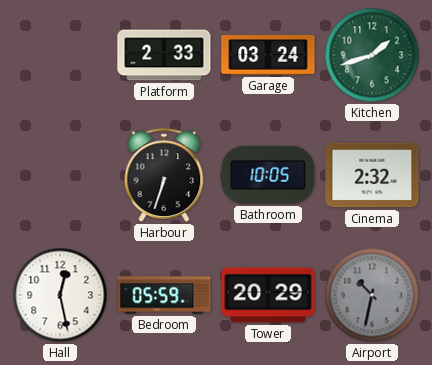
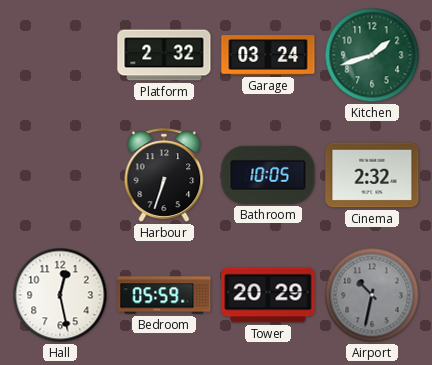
Platform: 2:33 -> 2:32 (164, 55)
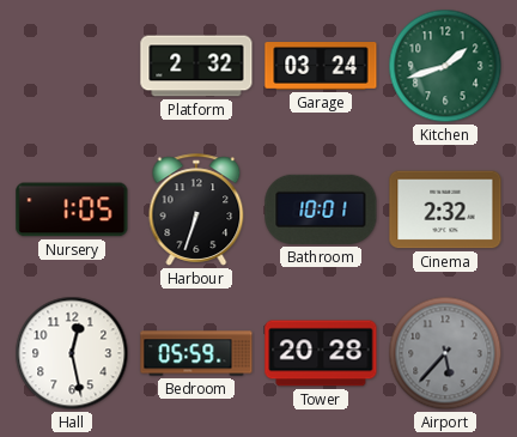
Nursery: none -> 1:05 (72, 210)
Bathroom: 10:05 -> 10:01 (321, 210)
Tower: 20:29 -> 20:28 (321, 353)
Airport: 10:32 -> 5:37 (445, 353)
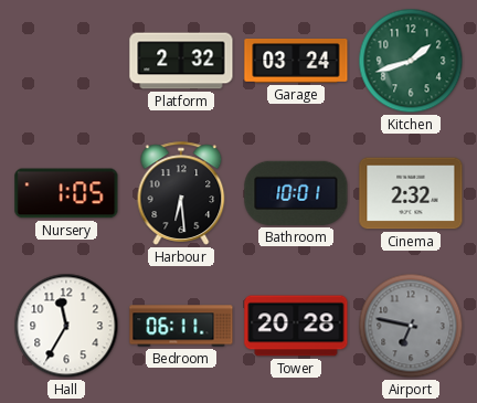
Harbour: 6:33 -> 6:29 (181, 193)
Hall: 12:28 -> 11:35 (66, 326)
Bedroom: 05:59 -> 06:11 (181, 326)
Airport: 5:37 -> 6:47 (411, 326)
